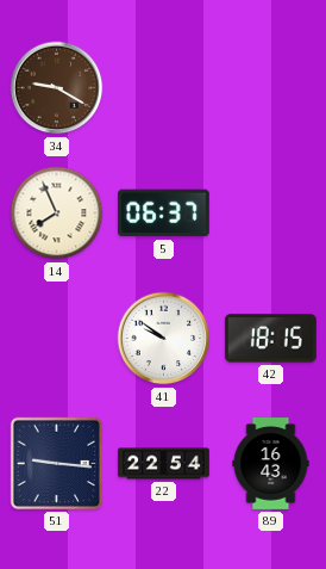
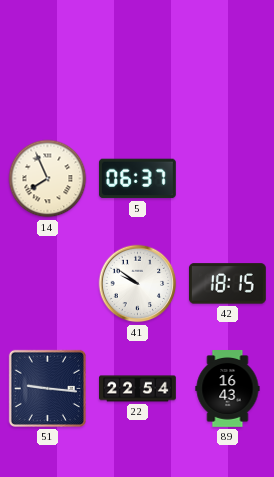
34: 9:20 -> none (57, 88)
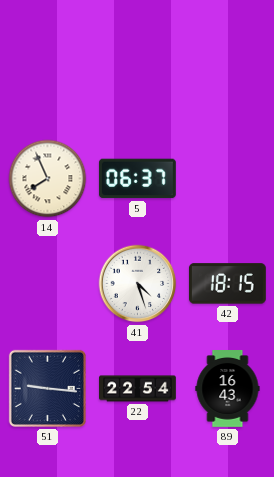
41: 9:51 -> 4:27 (138, 284)
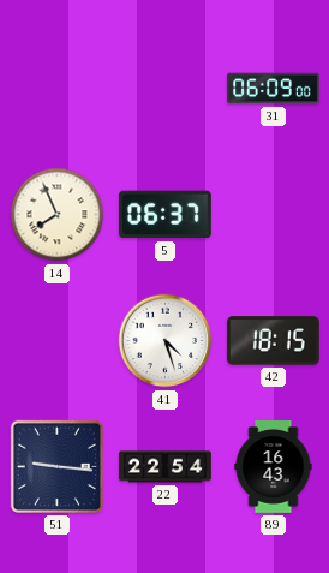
31: none -> 06:09 (274, 89)
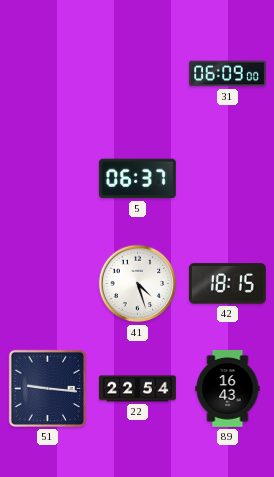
14: 7:56 -> none (58, 215)
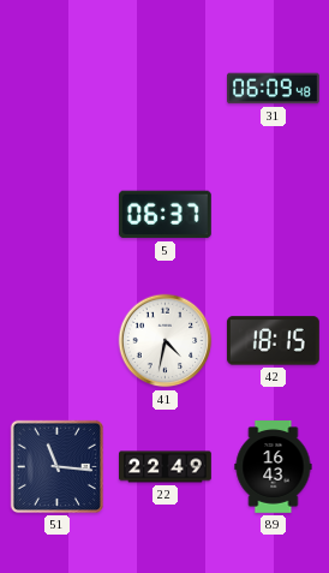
31: 06:09:00 -> 06:09:48 (274, 89)
41: 4:27 -> 4:32 (166, 341)
51: 9:16 -> 11:16 (56, 466)
22: 22:54 -> 22:49 (166, 467)
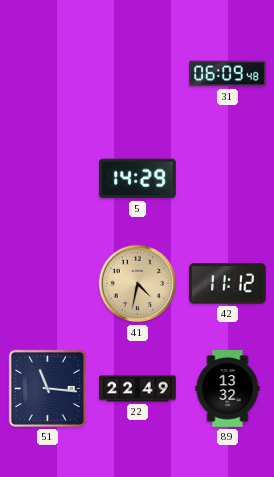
5: 06:37 -> 14:29 (137, 179)
41 dial: white -> champagne (138, 284)
42: 18:15 -> 11:12 (227, 284)
89: 16:43 -> 13:32 (228, 389)
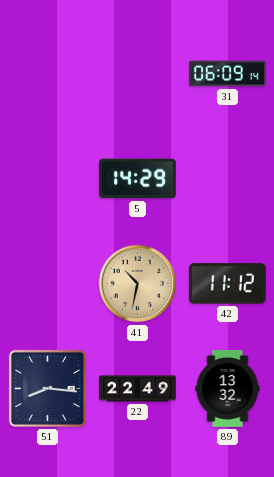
31: 06:09:48 -> 06:09:14 (228, 74)
41: 4:32 -> 10:32 (138, 284)
51: 11:16 -> 8:16 (47, 388)
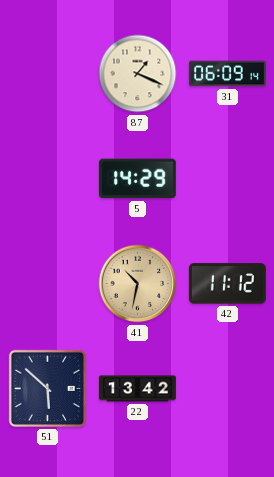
87: none -> 1:19 (138, 74)
51: 8:16 -> 5:52 (47, 388)
22: 22:49 -> 13:42 (138, 389)
89: 13:32 -> none (228, 389)
